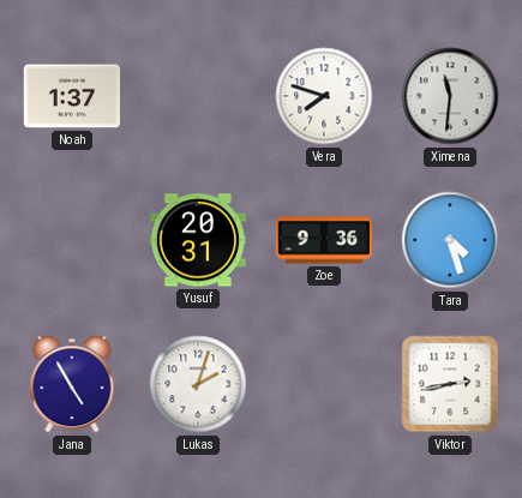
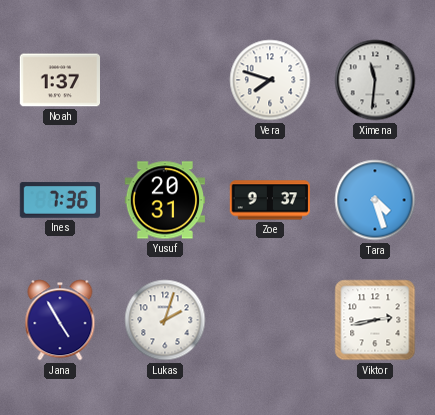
Ines: none -> 7:36 (59, 200)
Zoe: 9:36 -> 9:37 (269, 200)
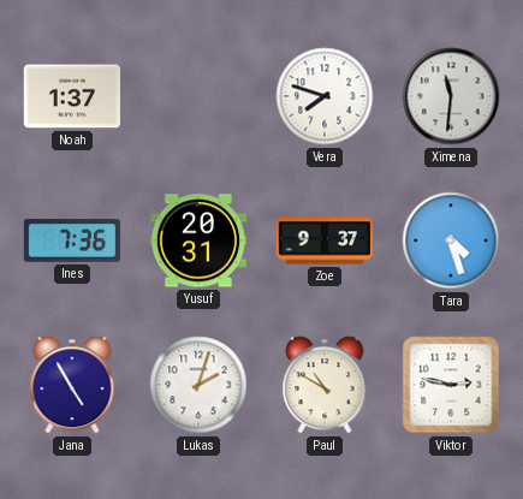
Paul: none -> 10:50 (325, 385)
Viktor: 2:43 -> 2:47 (451, 385)
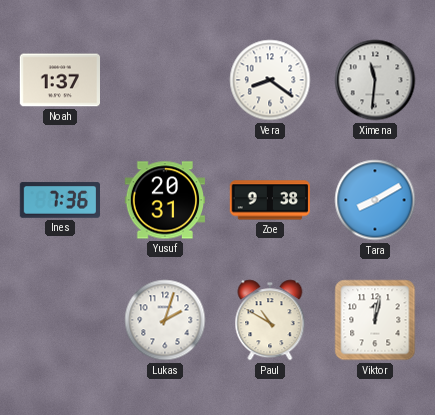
Vera: 7:48 -> 8:21 (270, 80)
Zoe: 9:37 -> 9:38 (269, 200)
Tara: 4:27 -> 8:10 (375, 200)
Jana: 4:55 -> none (72, 385)
Viktor: 2:47 -> 12:02 (375, 320)
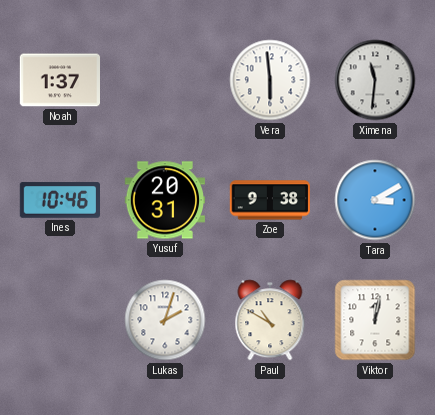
Vera: 8:21 -> 5:59 (270, 80)
Ines: 7:36 -> 10:46 (59, 200)
Tara: 8:10 -> 3:10 (375, 200)
